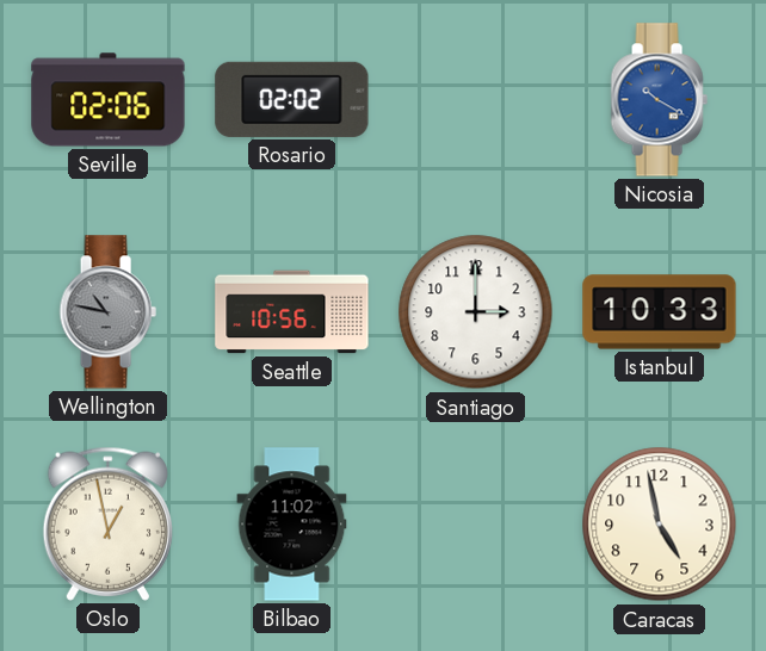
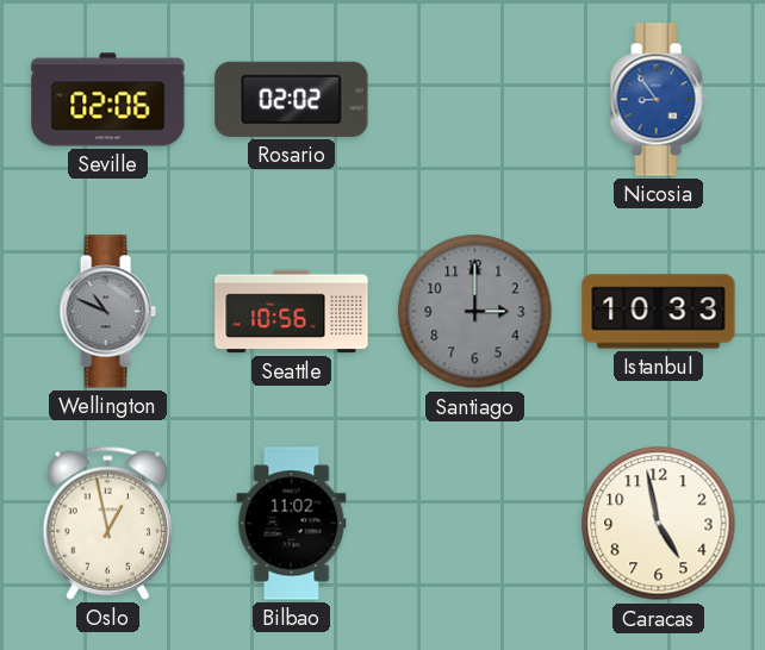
Nicosia: 10:20 -> 8:54 (658, 100)
Wellington: 10:47 -> 10:49 (107, 312)
Santiago dial: white -> grey (475, 312)
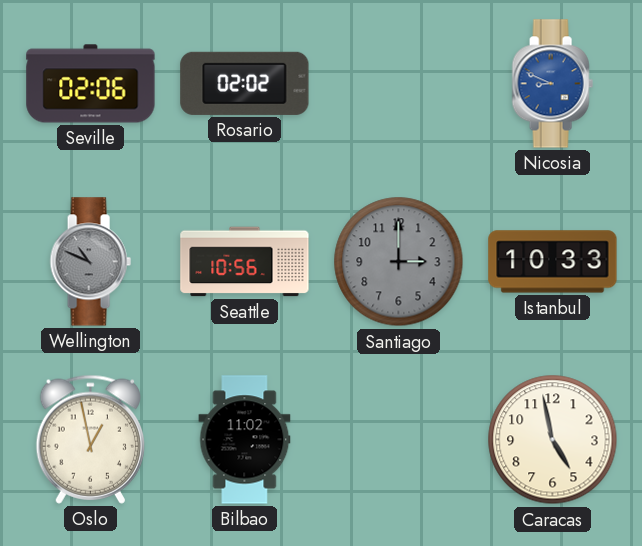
Nicosia: 8:54 -> 8:49 (552, 84)
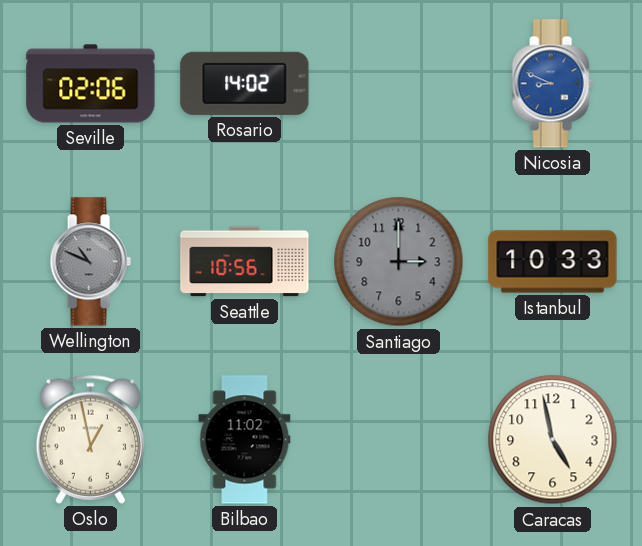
Rosario: 02:02 -> 14:02 (245, 83)
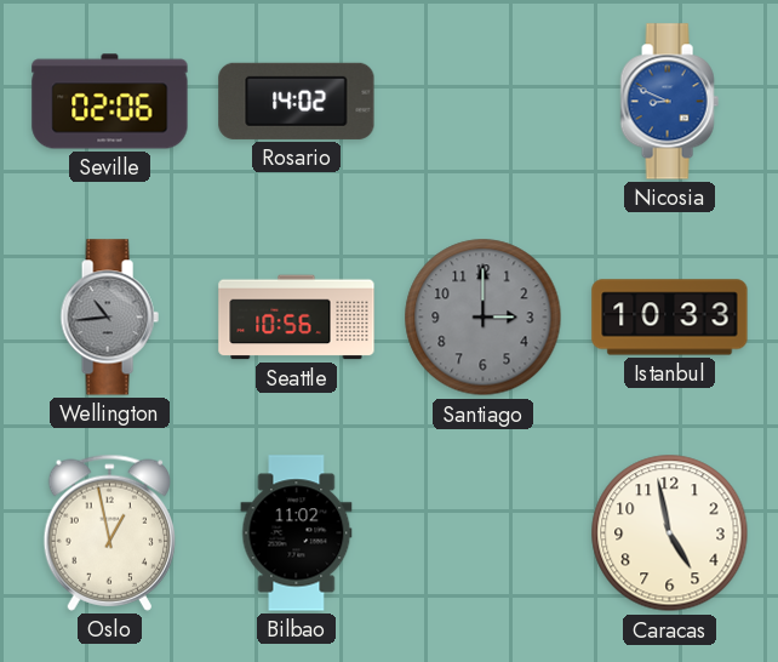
Wellington: 10:49 -> 10:44 (109, 318)
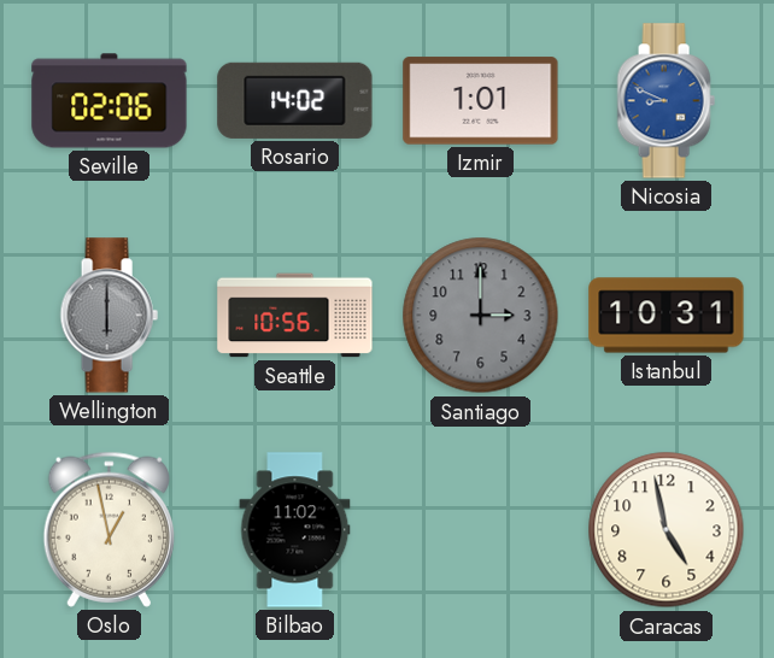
Izmir: none -> 1:01 (481, 101)
Wellington: 10:44 -> 6:00 (109, 316)
Istanbul: 10:33 -> 10:31 (667, 316)
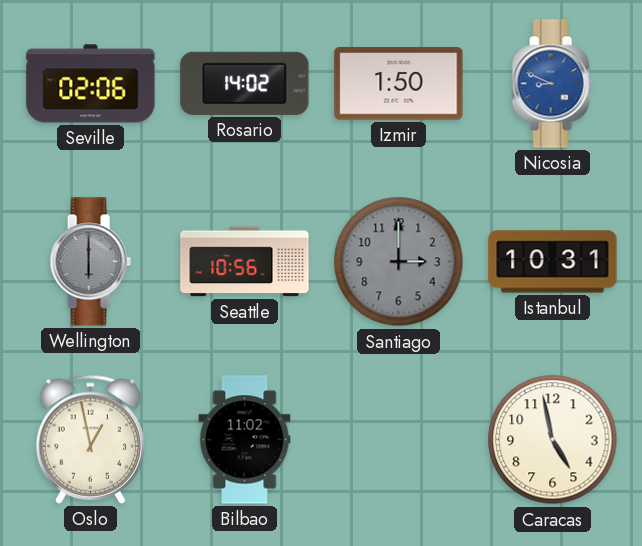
Izmir: 1:01 -> 1:50 (399, 84)
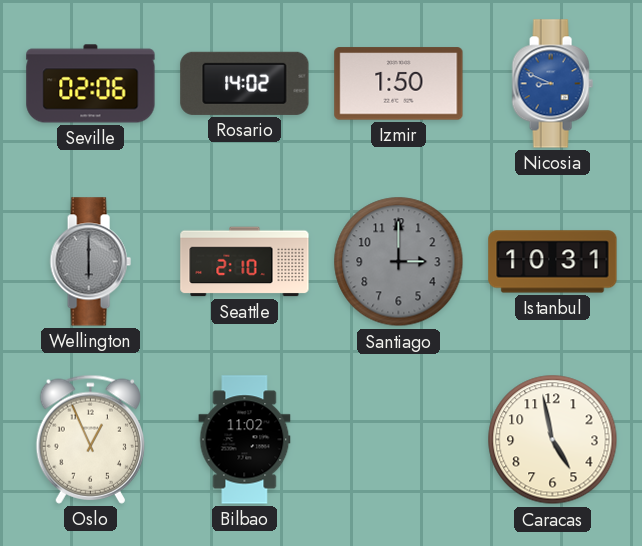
Seattle: 10:56 -> 2:10 (245, 262)
Oslo: 12:58 -> 12:56 (90, 439)
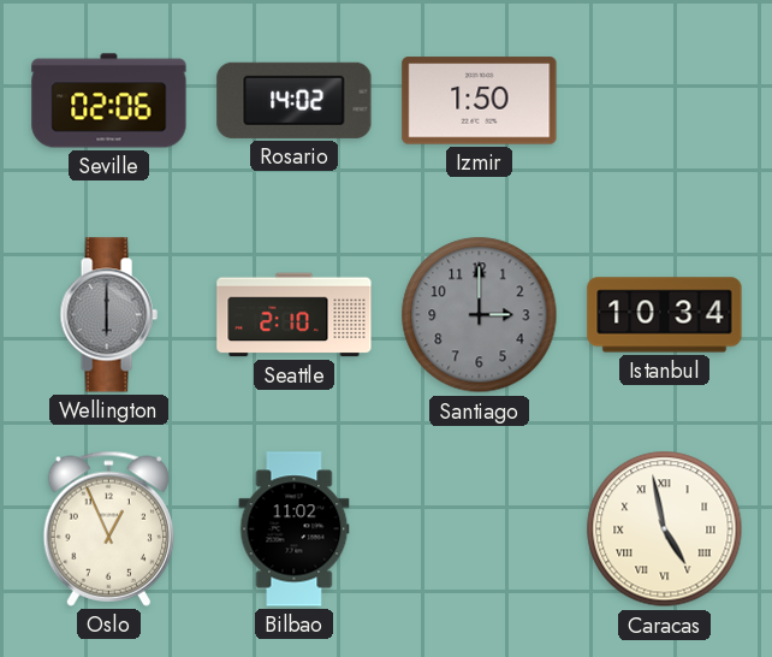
Nicosia: 8:49 -> none (552, 84)
Istanbul: 10:31 -> 10:34 (665, 315)
Caracas numerals: Arabic -> Roman (665, 529)
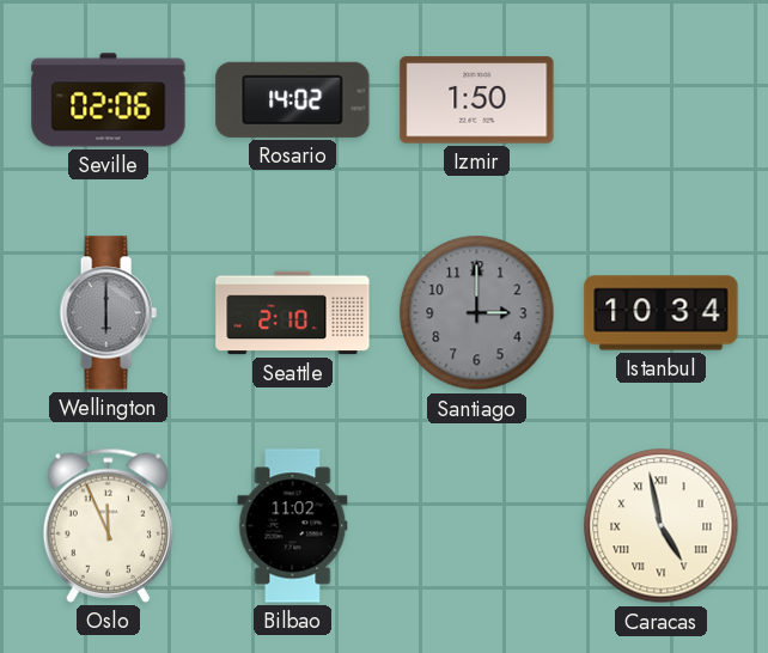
Oslo: 12:56 -> 11:56 (108, 525)
